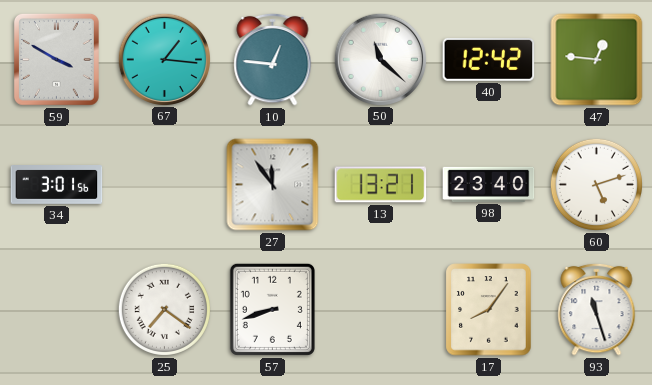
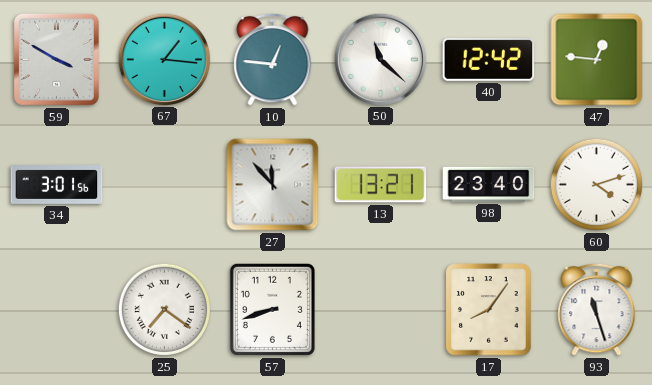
27: 11:54 -> 11:53 (273, 185)
60: 5:12 -> 4:12 (596, 184)
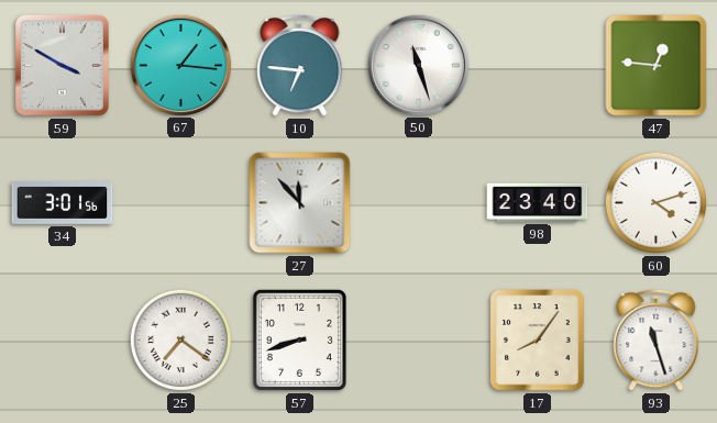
10: 12:46 -> 6:46 (300, 65)
50: 11:22 -> 11:27 (418, 65)
40: 12:42 -> none (489, 59)
13: 13:21 -> none (381, 185)
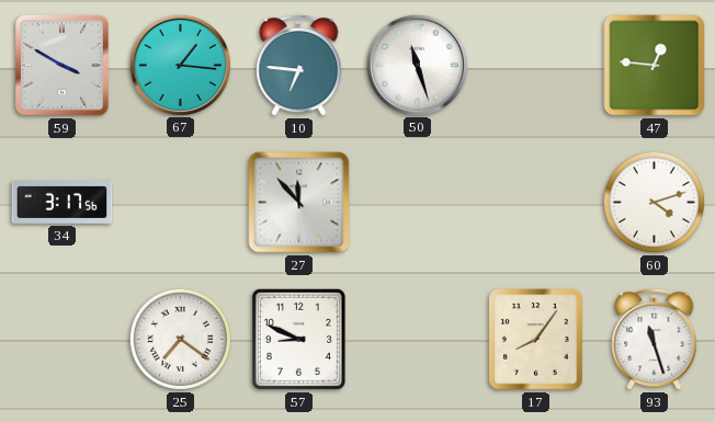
34: 3:01 -> 3:17 (63, 203)
98: 23:40 -> none (538, 202)
57: 8:42 -> 8:49 (298, 339)
